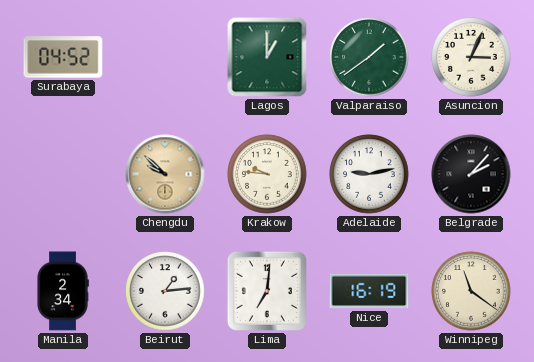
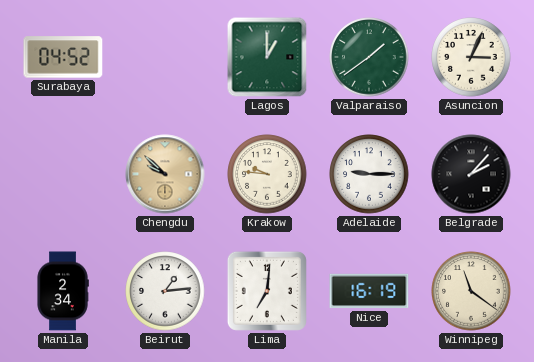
Adelaide: 9:13 -> 9:15 (369, 174)
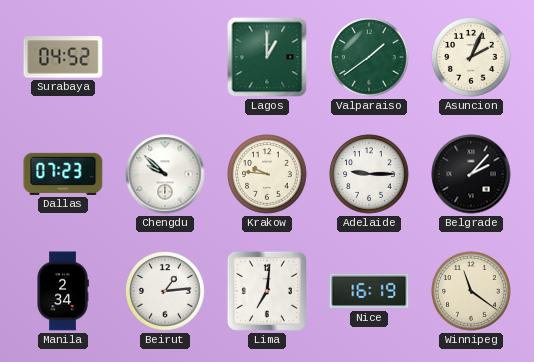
Asuncion: 3:04 -> 2:04 (471, 57)
Dallas: none -> 07:23 (63, 174)
Chengdu dial: champagne -> white (165, 174)
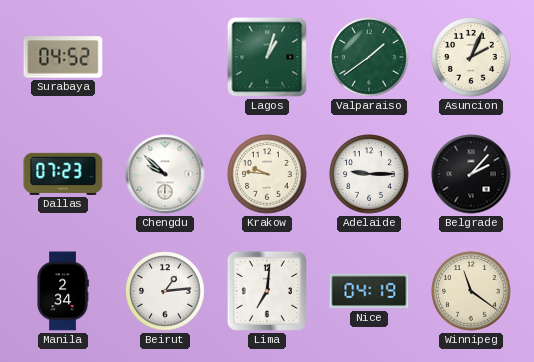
Lagos: 1:00 -> 1:03 (267, 57)
Nice: 16:19 -> 04:19 (369, 291)
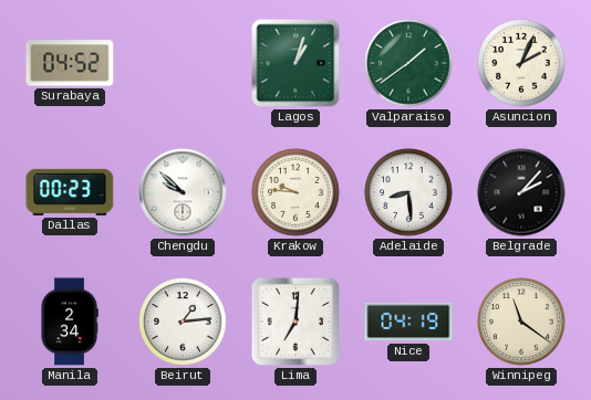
Dallas: 07:23 -> 00:23 (70, 192)
Adelaide: 9:15 -> 8:29 (408, 192)
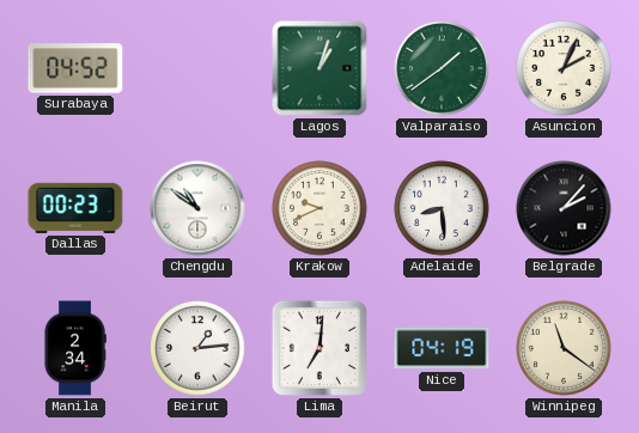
Chengdu: 9:52 -> 10:51 (197, 208)
Krakow: 9:46 -> 9:41 (319, 208)
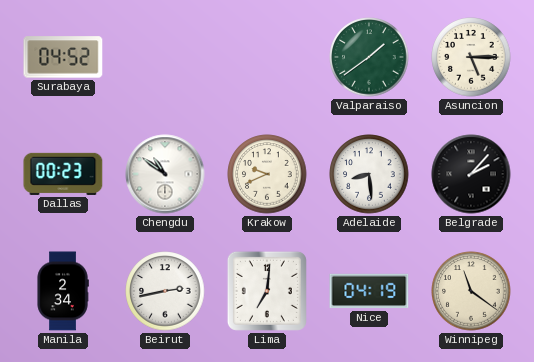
Lagos: 1:03 -> none (319, 68)
Asuncion: 2:04 -> 5:15 (471, 57)
Beirut: 1:14 -> 2:43 (165, 291)
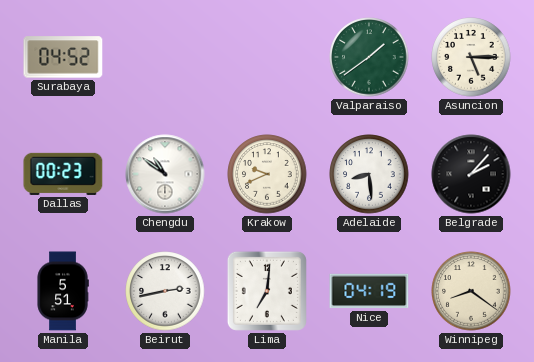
Manila: 2:34 -> 5:51 (63, 291)
Winnipeg: 11:21 -> 8:21 (471, 291)
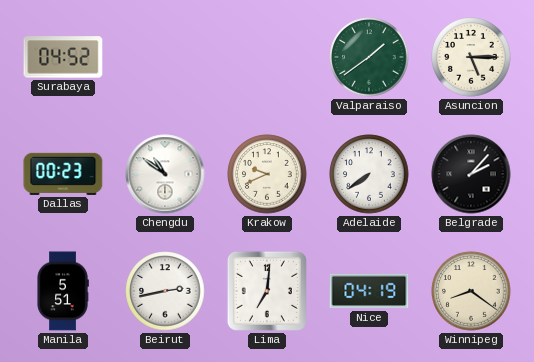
Adelaide: 8:29 -> 7:39 (369, 174)
